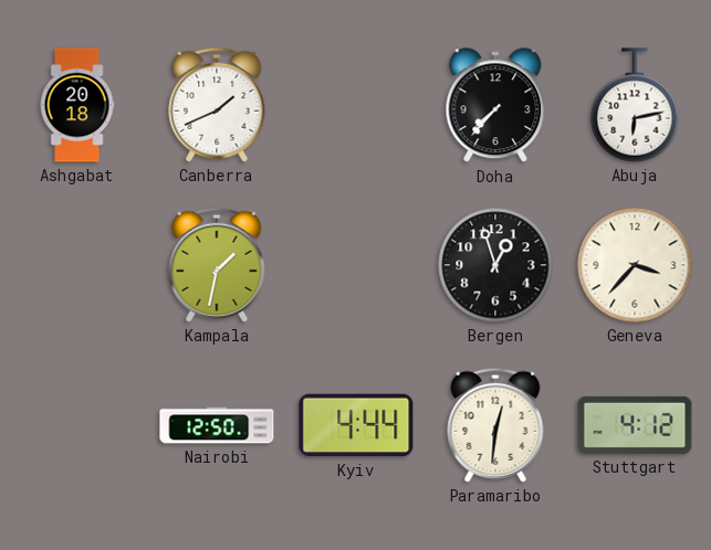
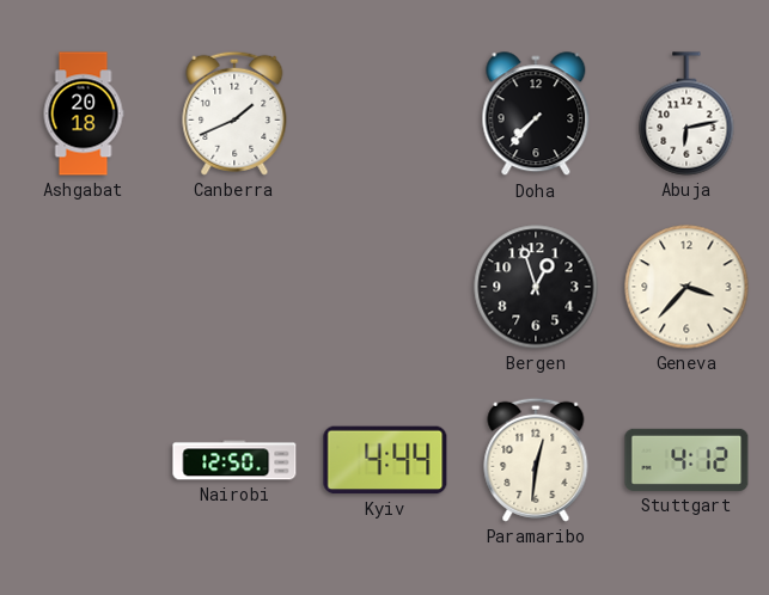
Kampala: 1:32 -> none (217, 265)
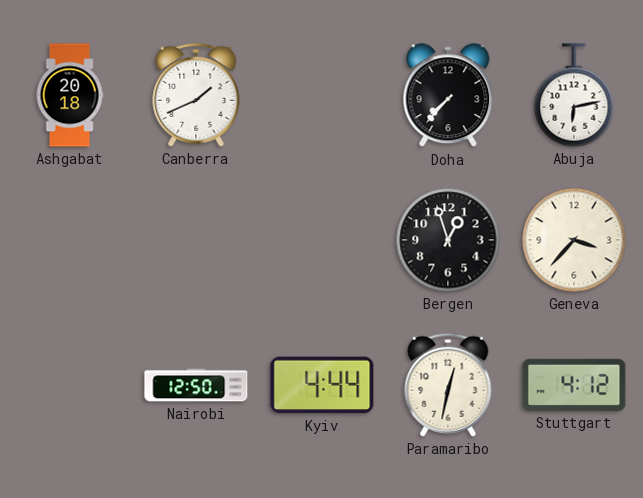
Paramaribo: 12:31 -> 12:32 (448, 385)
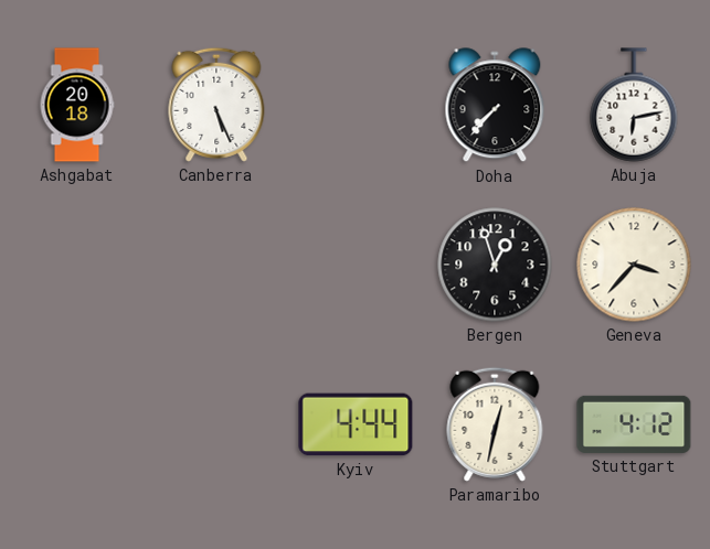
Canberra: 1:41 -> 5:26 (216, 105)
Nairobi: 12:50 -> none (196, 385)
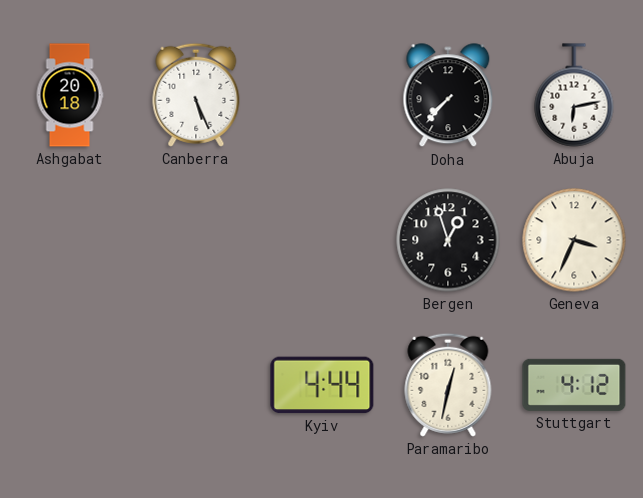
Geneva: 3:37 -> 3:34 (574, 240)
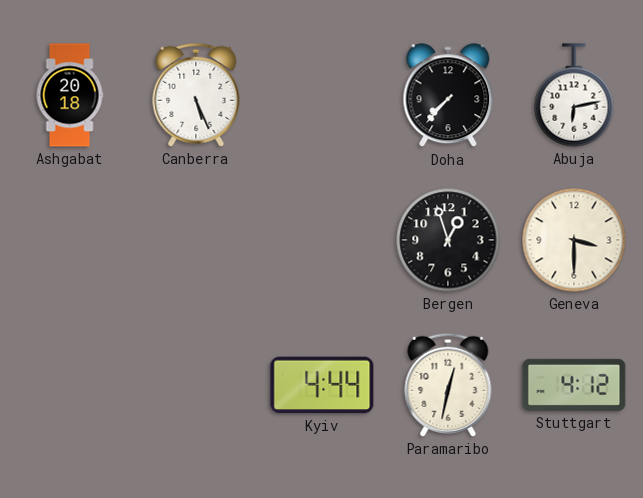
Geneva: 3:34 -> 3:30 (574, 240)
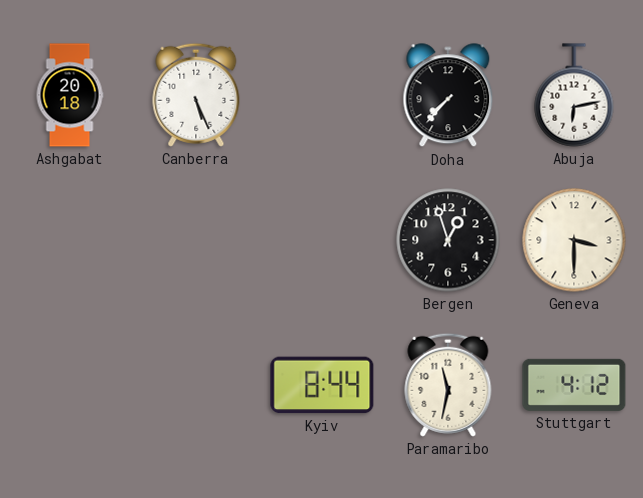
Kyiv: 4:44 -> 8:44 (322, 385)
Paramaribo: 12:32 -> 11:32 (448, 385)
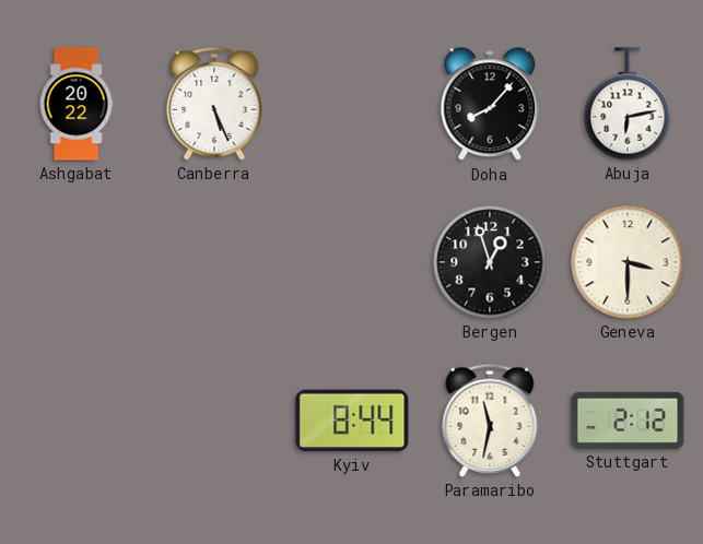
Ashgabat: 20:18 -> 20:22 (77, 104)
Doha: 7:37 -> 8:07 (490, 105)
Stuttgart: 4:12 -> 2:12 (628, 421)
